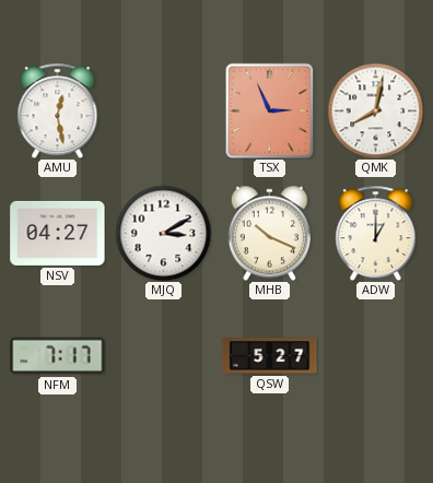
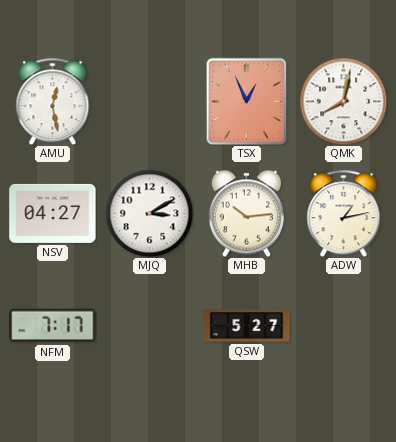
TSX: 2:56 -> 12:56 (247, 101)
MHB: 10:19 -> 10:14 (246, 213)
ADW: 1:00 -> 1:13 (344, 213)
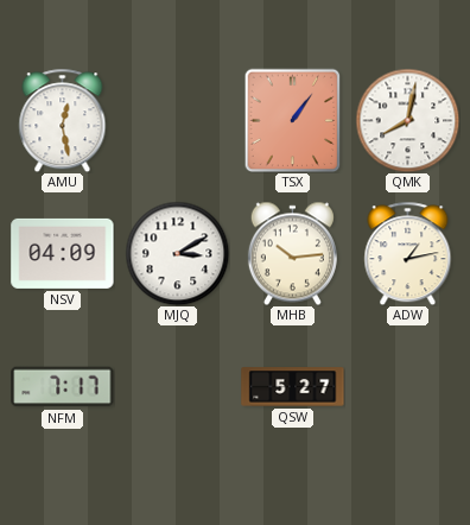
TSX: 12:56 -> 1:06 (293, 120)
NSV: 04:27 -> 04:09 (63, 253)
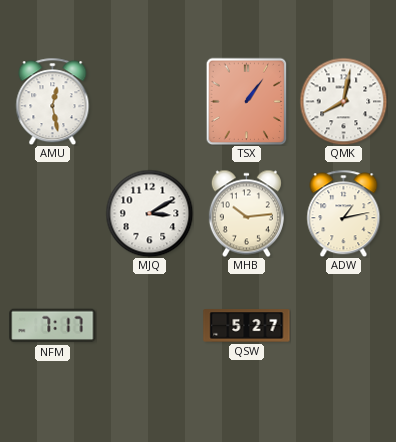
NSV: 04:09 -> none (63, 253)
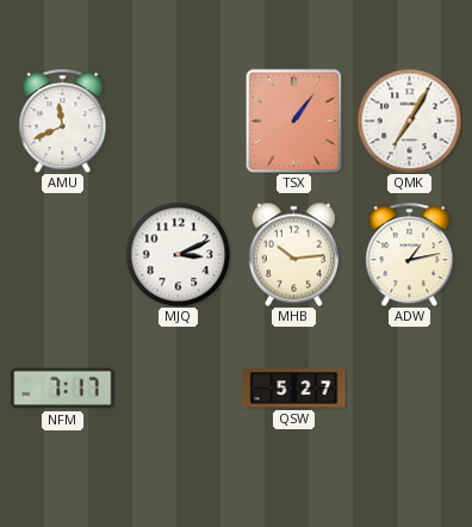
AMU: 12:28 -> 11:41 (63, 120)
QMK: 8:02 -> 7:05 (409, 120)
MJQ: 3:10 -> 3:11 (178, 254)
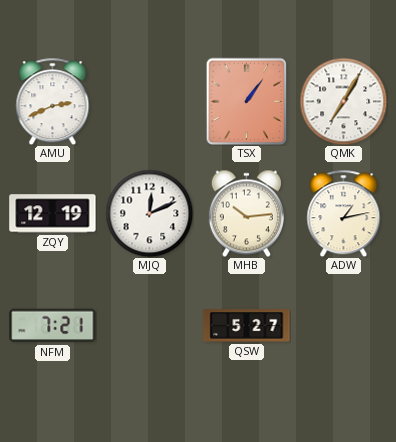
AMU: 11:41 -> 2:41 (53, 101)
ZQY: none -> 12:19 (53, 214)
MJQ: 3:11 -> 12:11 (149, 213)
NFM: 7:17 -> 7:21 (53, 326)
